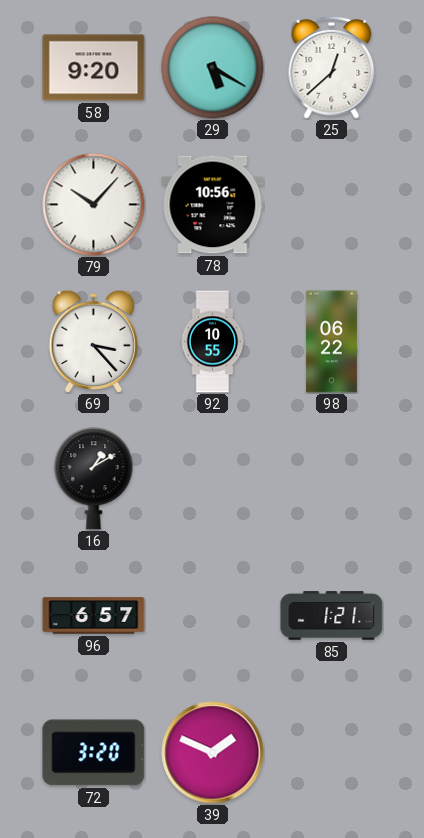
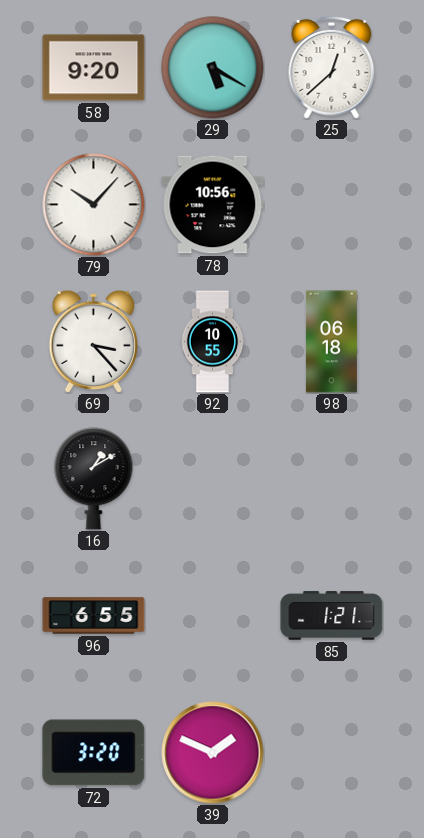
98: 06:22 -> 06:18 (331, 342)
96: 6:57 -> 6:55 (94, 616)
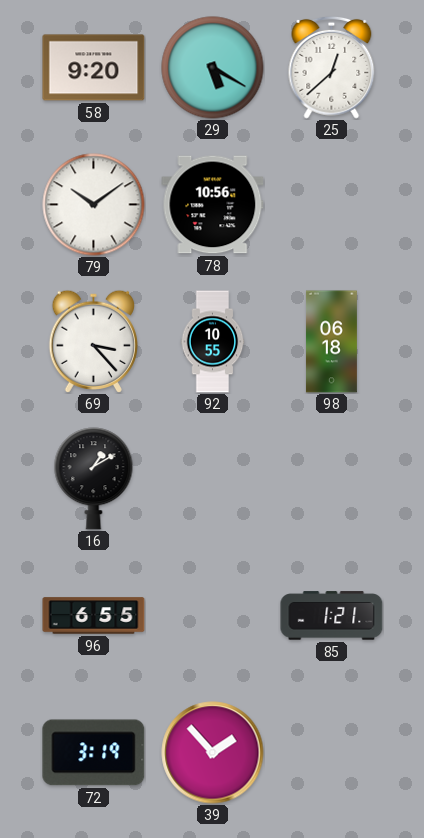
79: 10:07 -> 10:09 (94, 205)
72: 3:20 -> 3:19 (94, 753)
39: 1:49 -> 1:53 (213, 753)
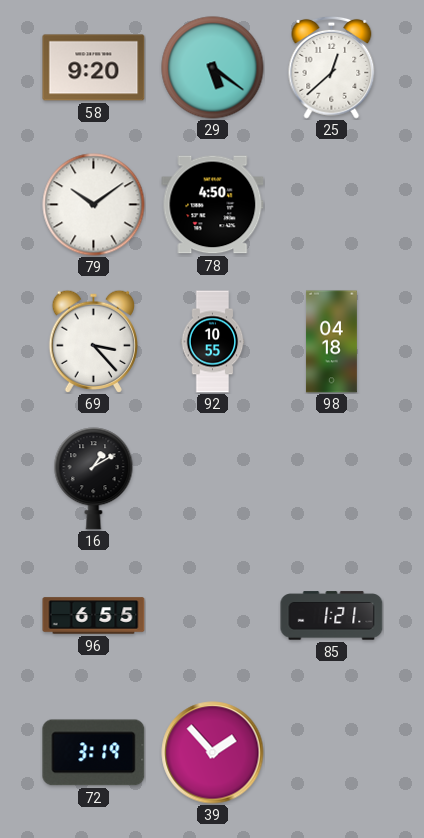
29: 5:20 -> 5:21 (213, 68)
78: 10:56 -> 4:50 (213, 205)
98: 06:18 -> 04:18 (331, 342)
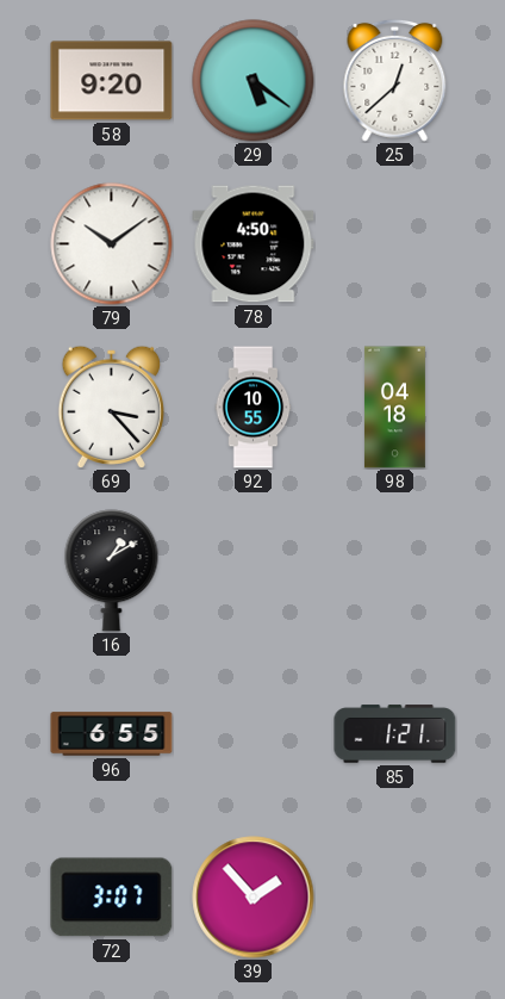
72: 3:19 -> 3:07 (112, 898)
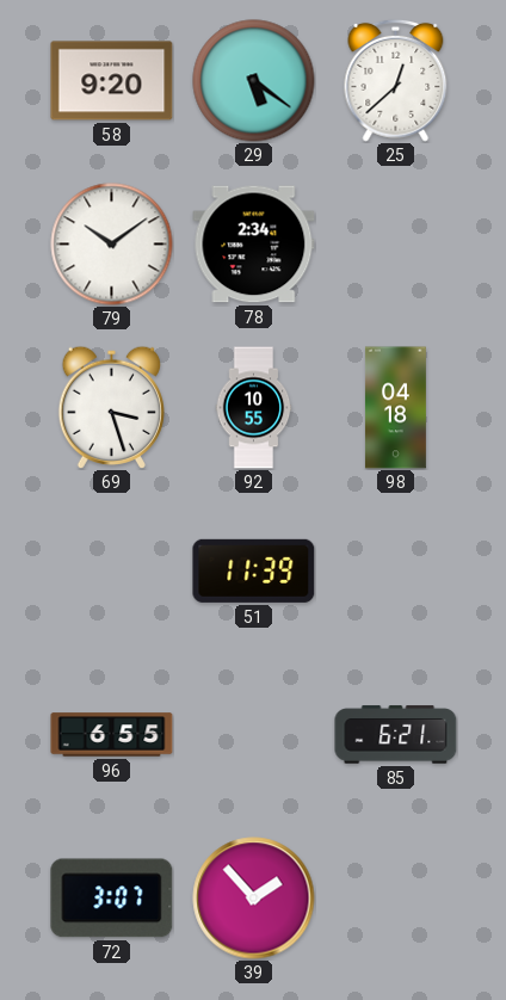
78: 4:50 -> 2:34 (254, 245)
69: 3:23 -> 3:27 (111, 407)
16: 1:10 -> none (112, 571)
51: none -> 11:39 (254, 570)
85: 1:21 -> 6:21 (396, 735)
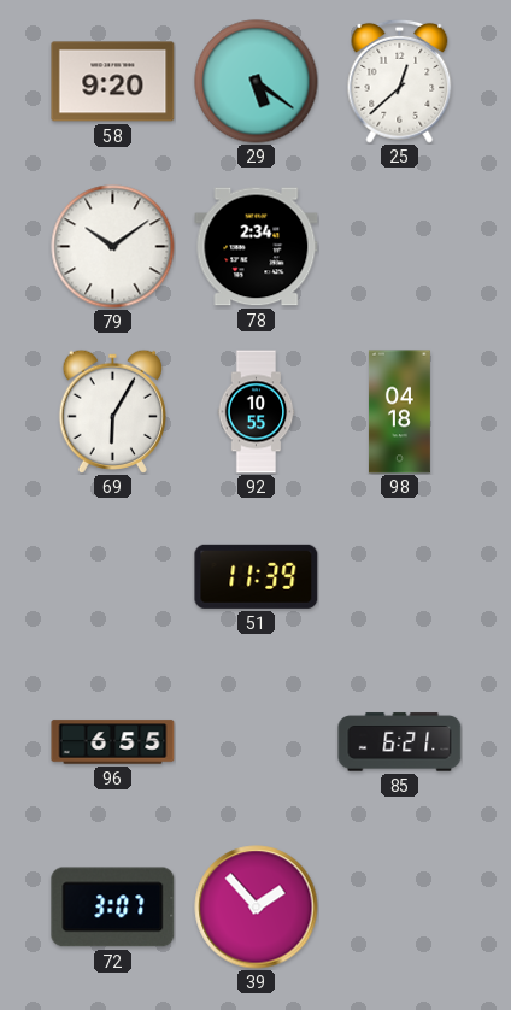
69: 3:27 -> 6:05 (112, 411)
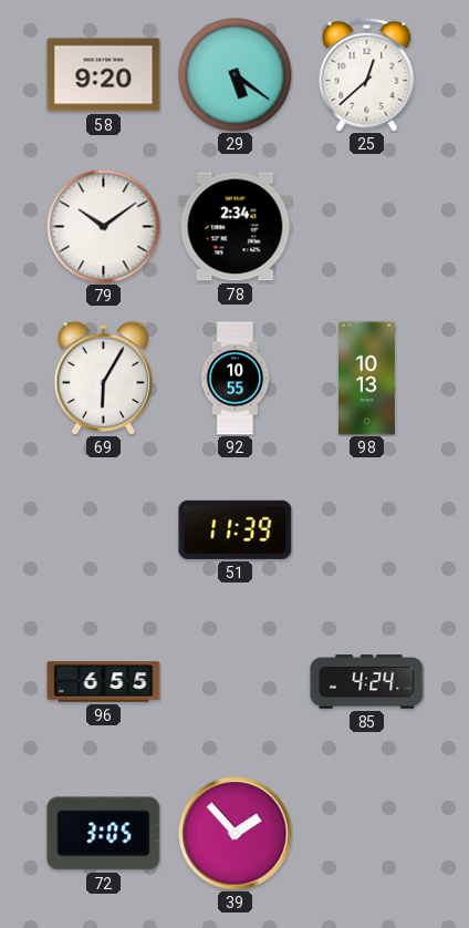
98: 04:18 -> 10:13 (366, 379)
85: 6:21 -> 4:24 (367, 682)
72: 3:07 -> 3:05 (104, 834)
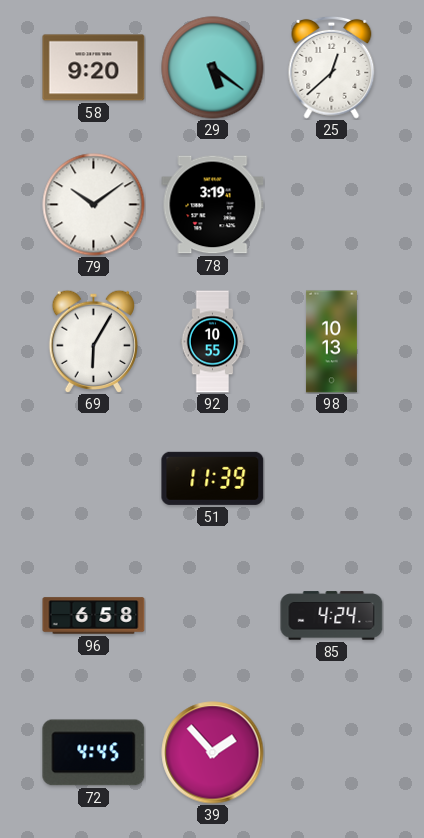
78: 2:34 -> 3:19 (213, 205)
96: 6:55 -> 6:58 (94, 616)
72: 3:05 -> 4:45 (94, 753)
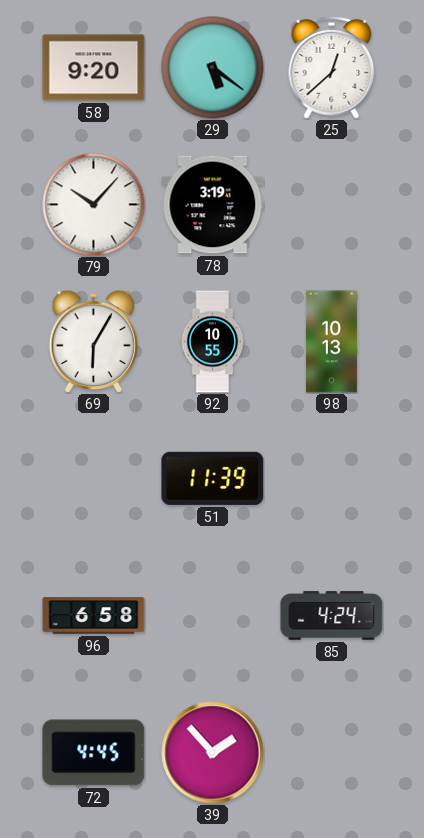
79: 10:09 -> 10:07 (94, 205)
